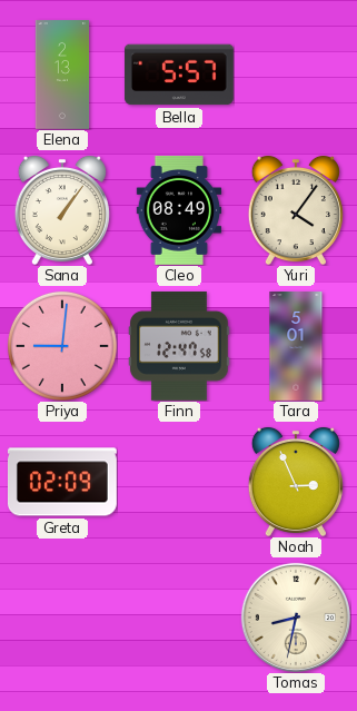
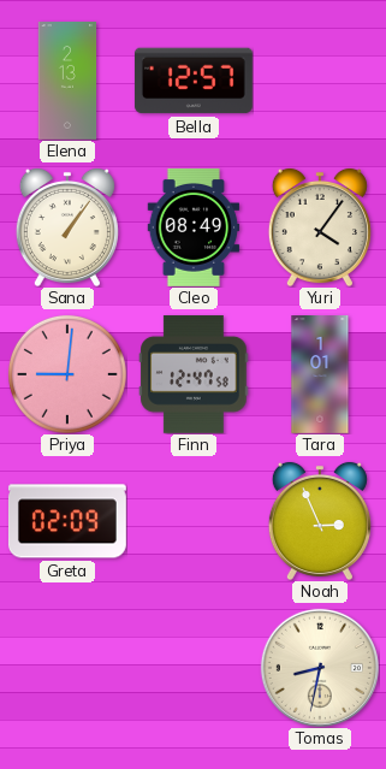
Bella: 5:57 -> 12:57 (194, 81)
Tara: 5:01 -> 1:01 (320, 375)
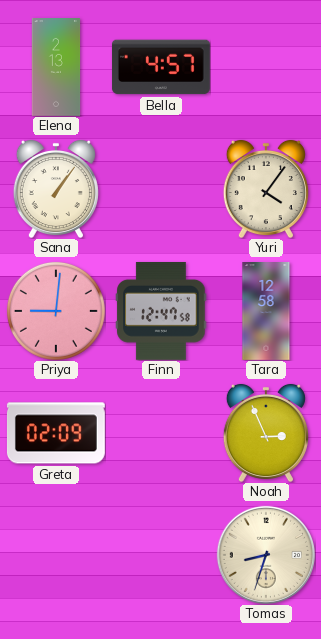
Bella: 12:57 -> 4:57 (161, 67)
Cleo: 08:49 -> none (194, 227)
Tara: 1:01 -> 12:58 (266, 312)
Tomas: 8:32 -> 8:33 (266, 555)
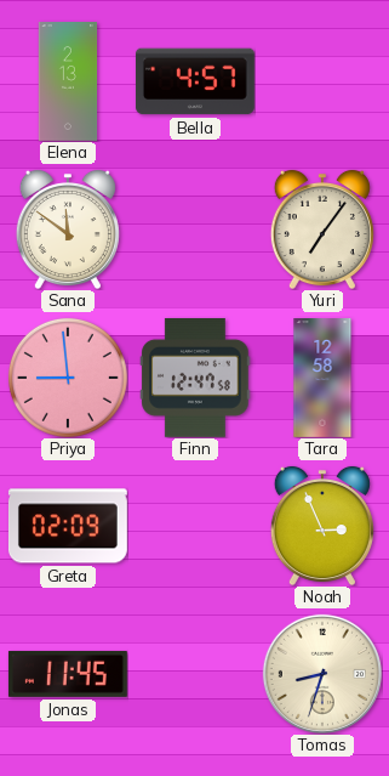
Sana: 1:06 -> 11:51 (68, 230)
Yuri: 4:06 -> 7:06 (322, 230)
Priya: 9:01 -> 8:59 (68, 378)
Jonas: none -> 11:45 (68, 674)
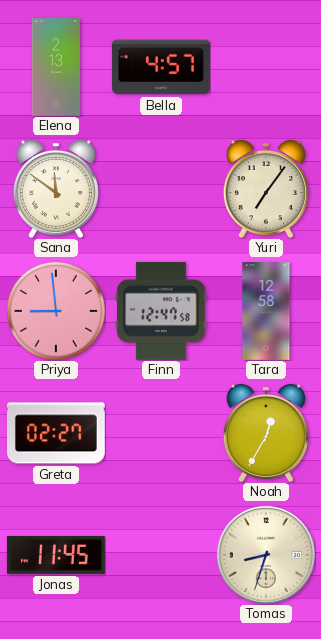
Greta: 02:09 -> 02:27 (56, 433)
Noah: 2:56 -> 12:35 (266, 433)
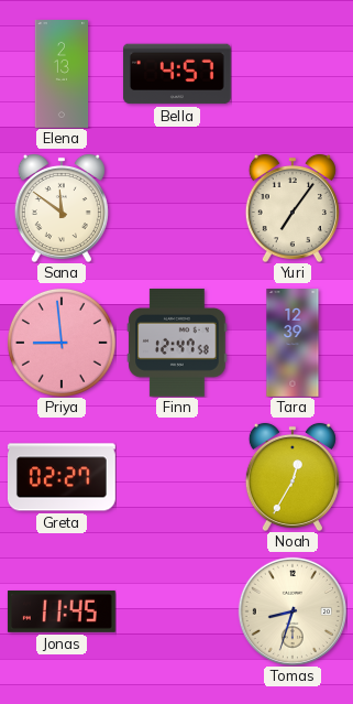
Tara: 12:58 -> 12:39 (293, 344)
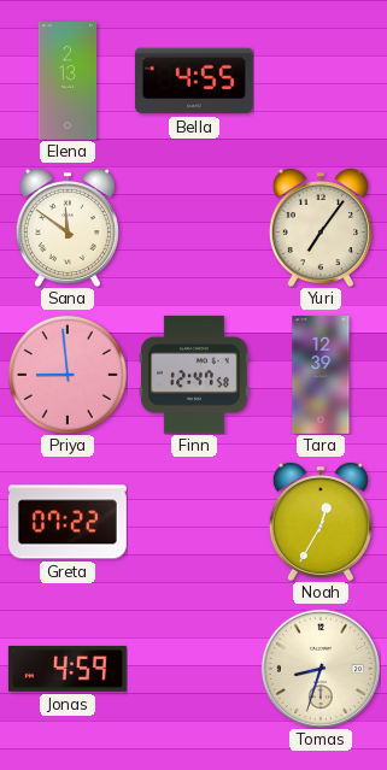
Bella: 4:57 -> 4:55 (194, 81)
Greta: 02:27 -> 07:22 (68, 522)
Jonas: 11:45 -> 4:59 (68, 669)
